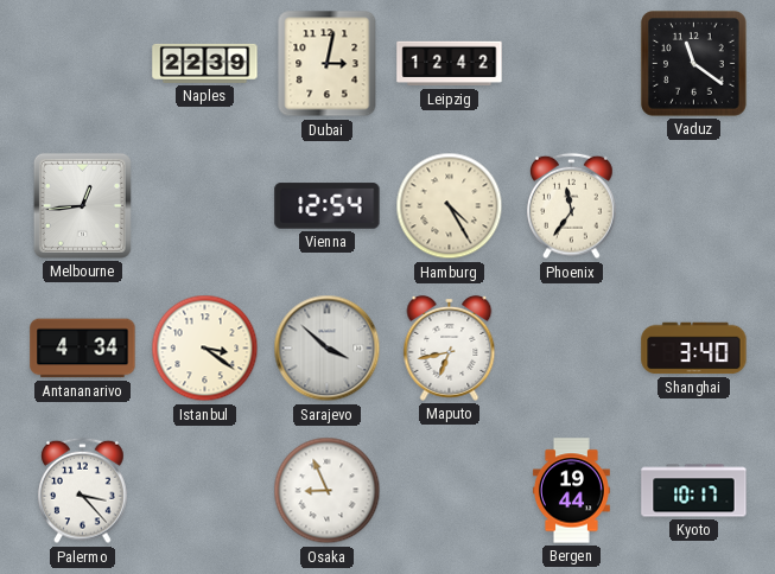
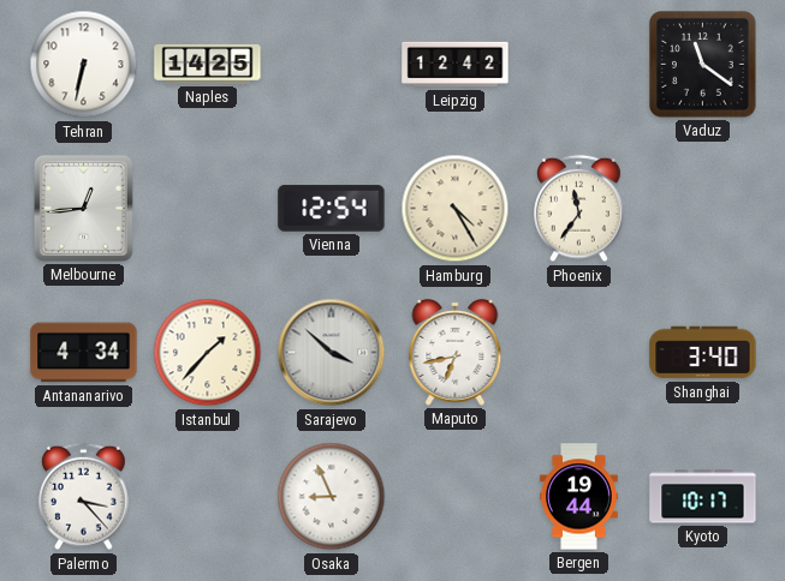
Tehran: none -> 6:32 (84, 65)
Naples: 22:39 -> 14:25 (208, 64)
Dubai: 3:02 -> none (328, 64)
Istanbul: 3:21 -> 1:37 (208, 353)
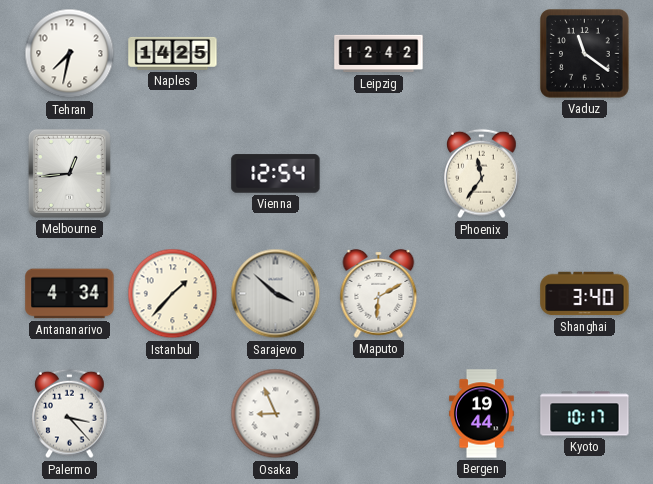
Tehran: 6:32 -> 7:32 (70, 54)
Hamburg: 4:25 -> none (456, 209)
Maputo: 6:43 -> 6:10 (379, 293)
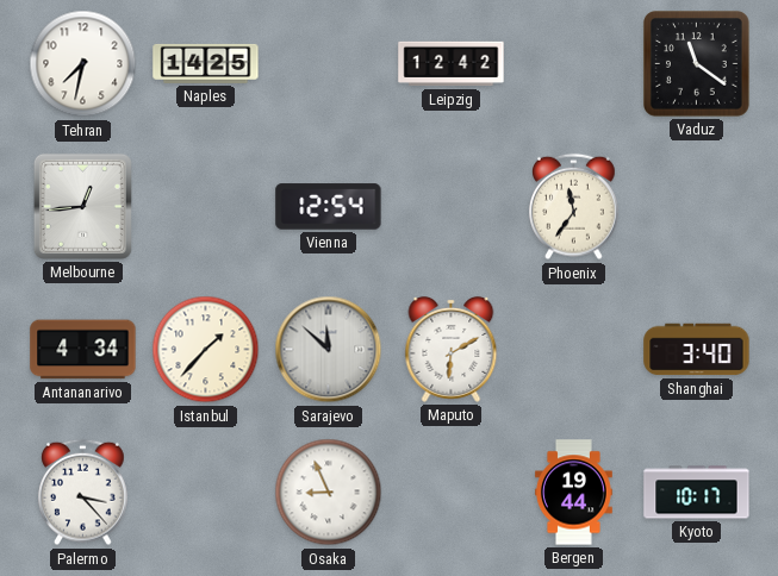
Sarajevo: 3:52 -> 11:52 (329, 350)
